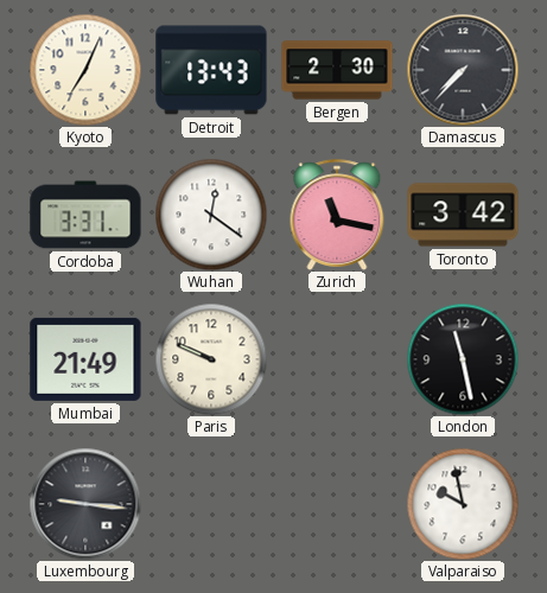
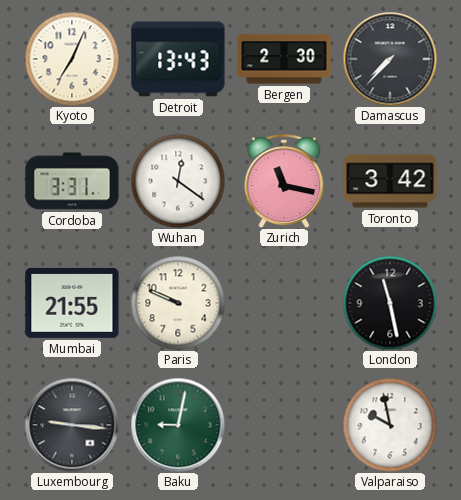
Mumbai: 21:49 -> 21:55 (72, 303)
Baku: none -> 9:02 (178, 425)
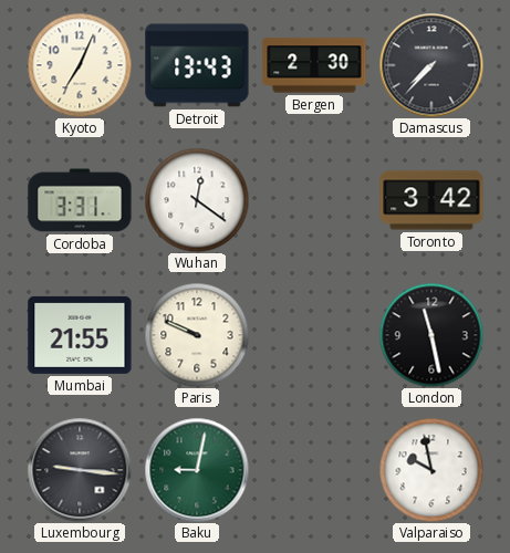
Zurich: 11:17 -> none (284, 181)
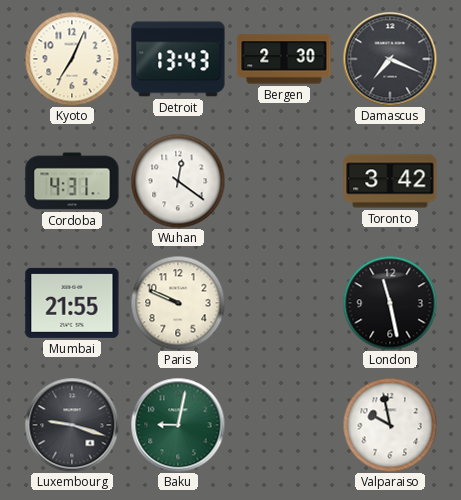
Damascus: 7:37 -> 7:19 (390, 59)
Cordoba: 3:31 -> 4:31 (72, 181)
Luxembourg: 9:16 -> 9:18 (72, 425)
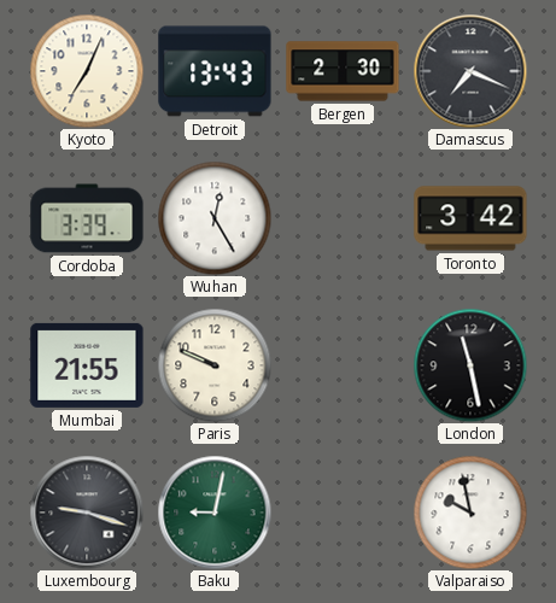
Cordoba: 4:31 -> 3:39 (87, 218)
Wuhan: 12:21 -> 12:25 (215, 218)
